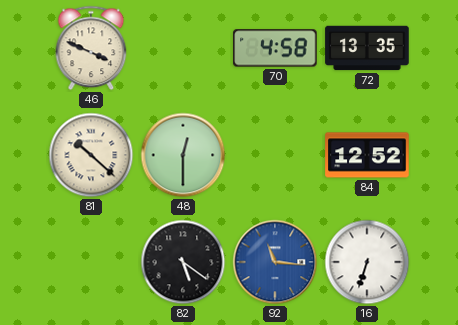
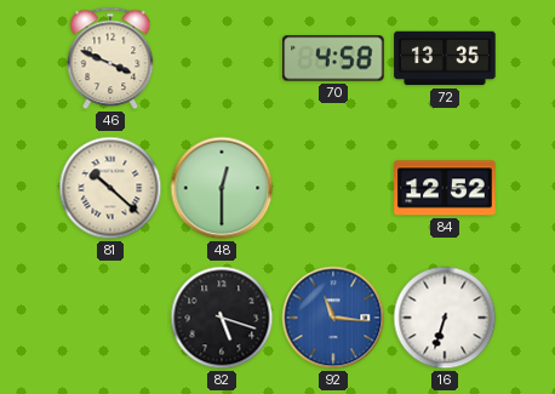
82: 5:21 -> 5:18 (222, 318)
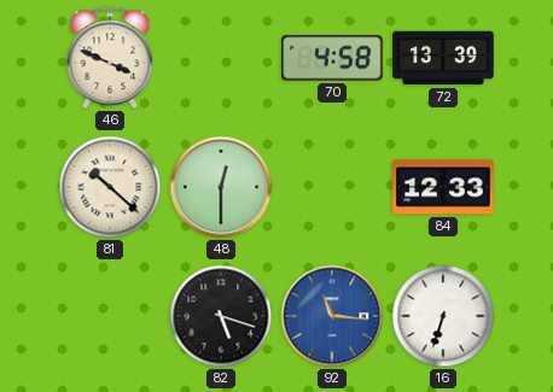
72: 13:35 -> 13:39 (443, 58)
84: 12:52 -> 12:33 (443, 187)
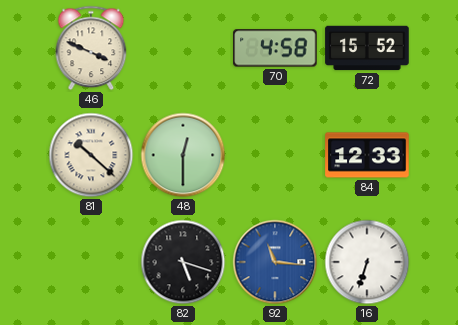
72: 13:39 -> 15:52 (367, 48)
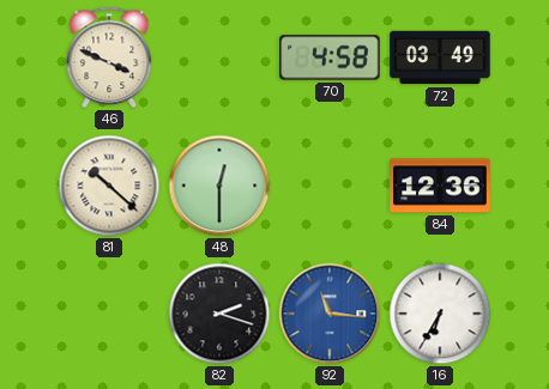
72: 15:52 -> 03:49 (440, 57)
84: 12:33 -> 12:36 (440, 186)
82: 5:18 -> 2:18 (219, 314)
16: 6:33 -> 6:35 (440, 314)
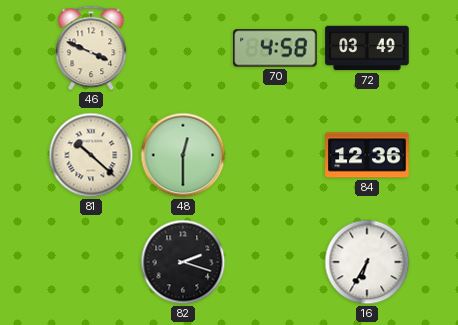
92: 11:16 -> none (330, 314)
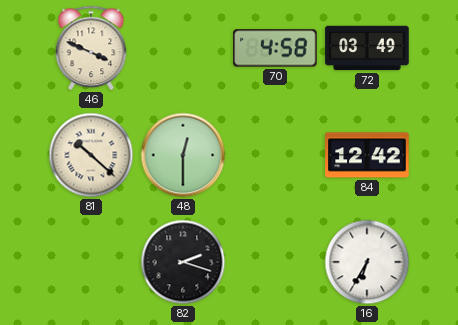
84: 12:36 -> 12:42 (367, 155)
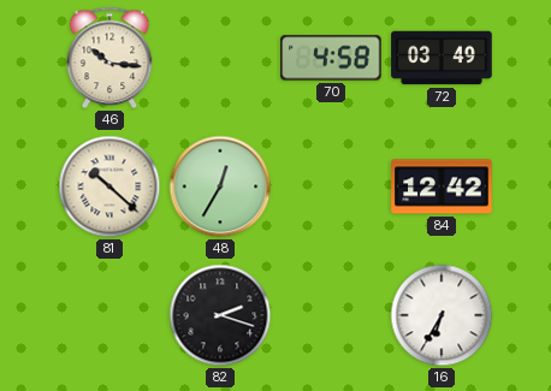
46: 3:49 -> 10:16 (109, 58)
48: 12:30 -> 12:35 (220, 186)
